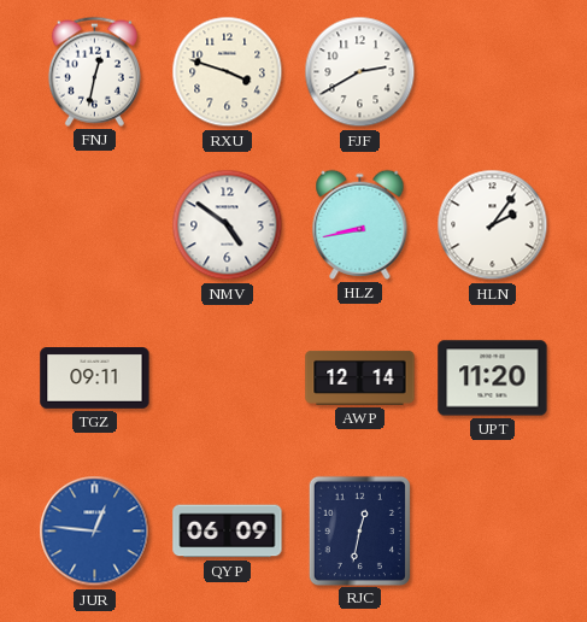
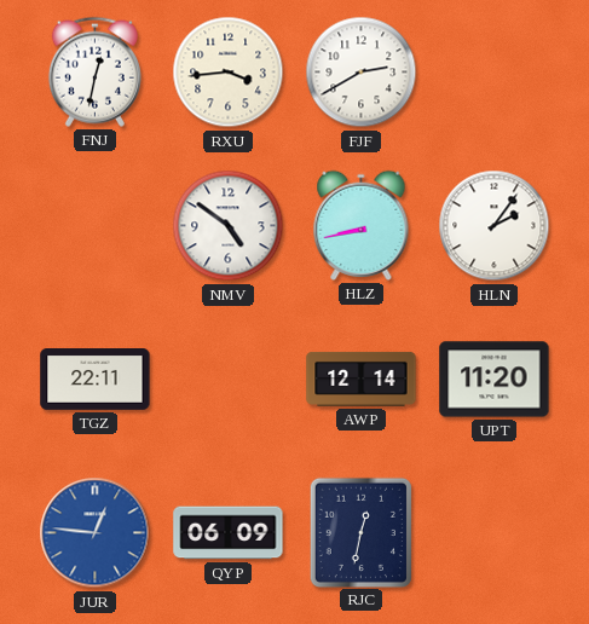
RXU: 3:48 -> 3:44 (229, 73)
TGZ: 09:11 -> 22:11 (96, 380)
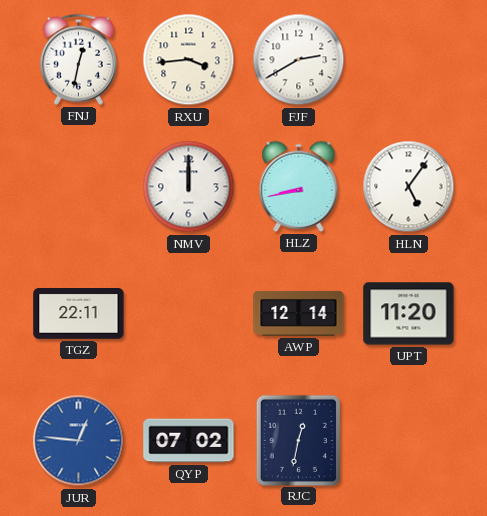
NMV: 4:51 -> 12:00 (189, 187)
HLN: 2:06 -> 5:06 (409, 187)
QYP: 06:09 -> 07:02 (189, 441)
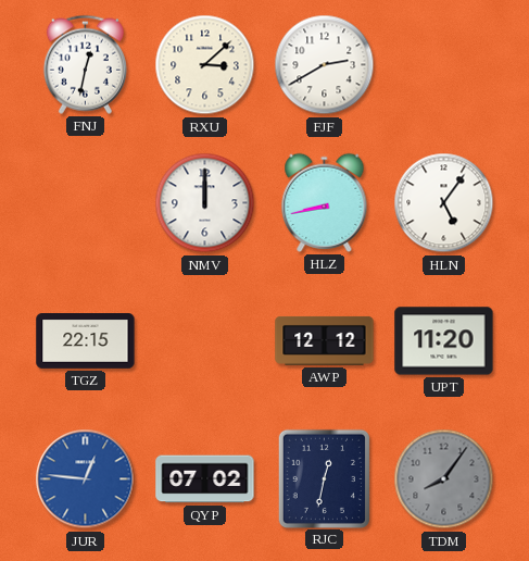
RXU: 3:44 -> 3:08 (205, 65)
TGZ: 22:11 -> 22:15 (86, 341)
AWP: 12:14 -> 12:12 (325, 340)
TDM: none -> 8:06 (444, 479)
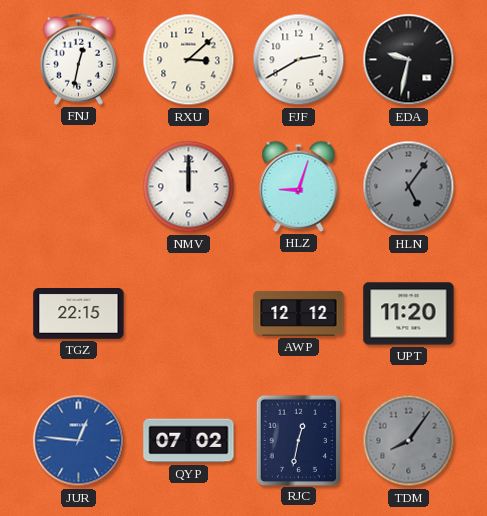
EDA: none -> 9:32 (409, 60)
HLZ: 8:43 -> 9:03 (299, 186)
HLN dial: white -> grey (409, 187)
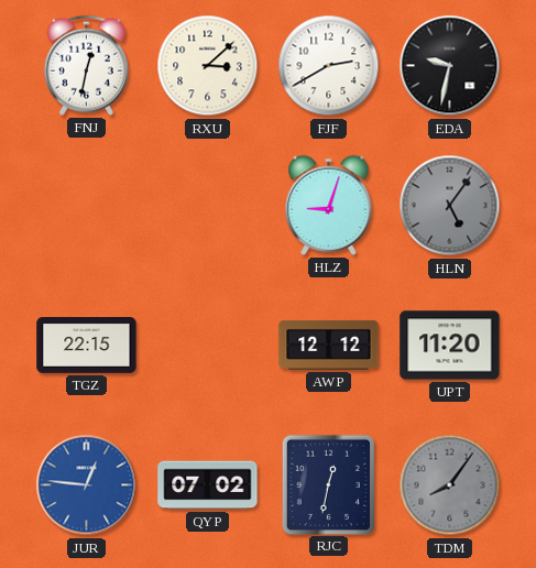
NMV: 12:00 -> none (189, 187)
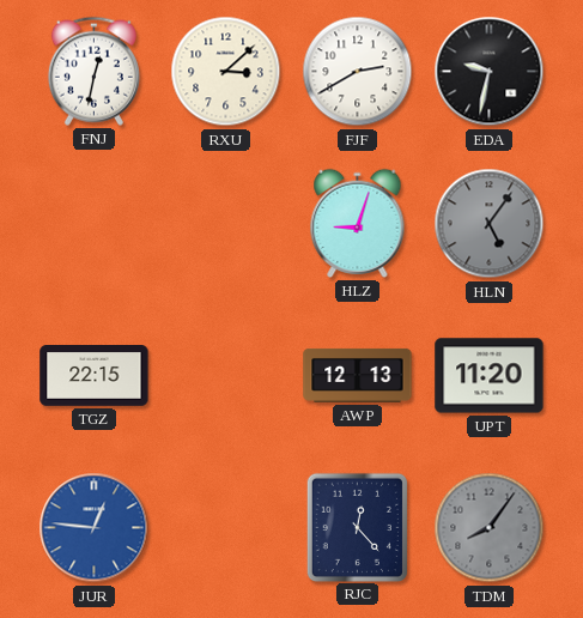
AWP: 12:12 -> 12:13 (358, 375)
QYP: 07:02 -> none (208, 485)
RJC: 12:32 -> 12:23 (357, 527)
